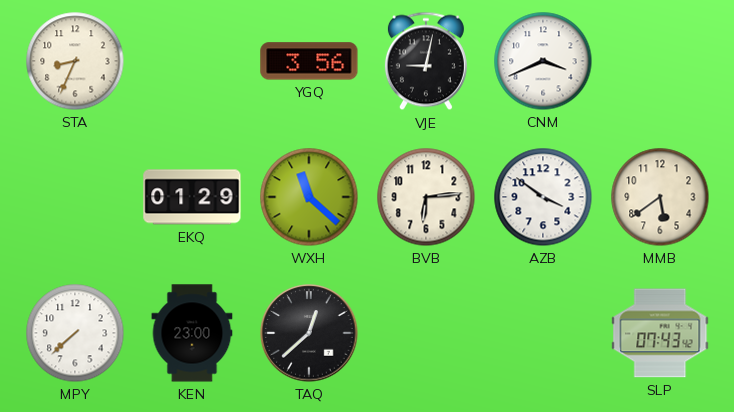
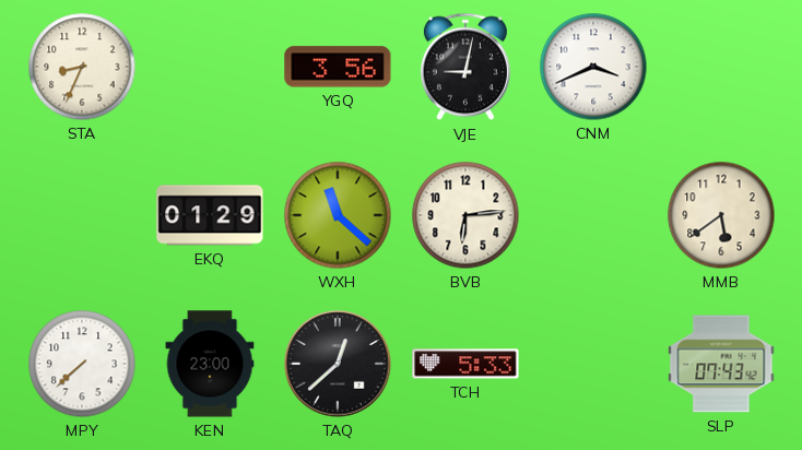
AZB: 3:51 -> none (543, 197)
TCH: none -> 5:33 (465, 364)
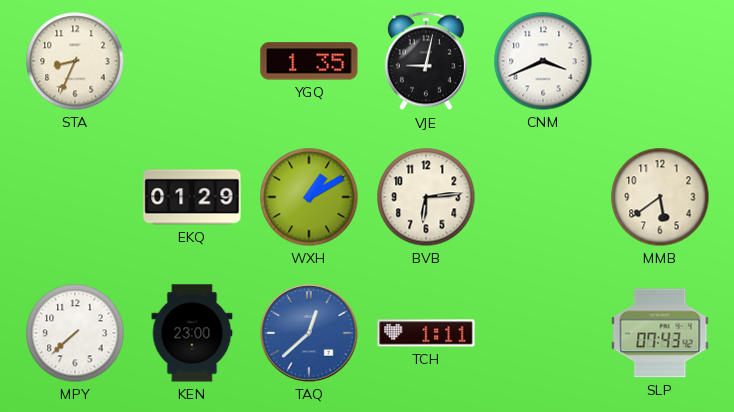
YGQ: 3:56 -> 1:35 (309, 61)
WXH: 11:22 -> 1:10 (309, 197)
TAQ dial: black -> blue (309, 333)
TCH: 5:33 -> 1:11 (426, 333)
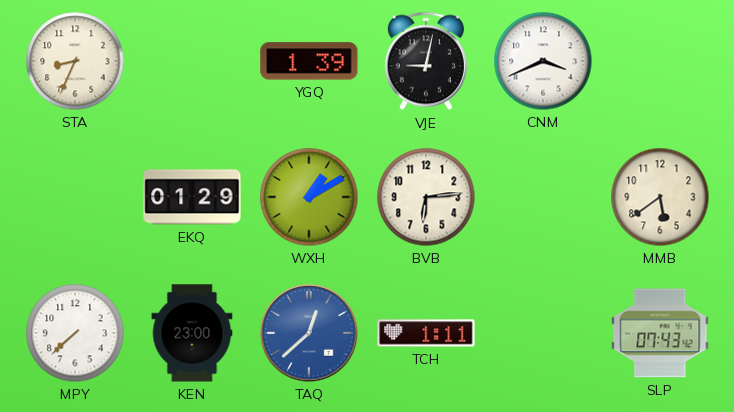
YGQ: 1:35 -> 1:39 (309, 61)
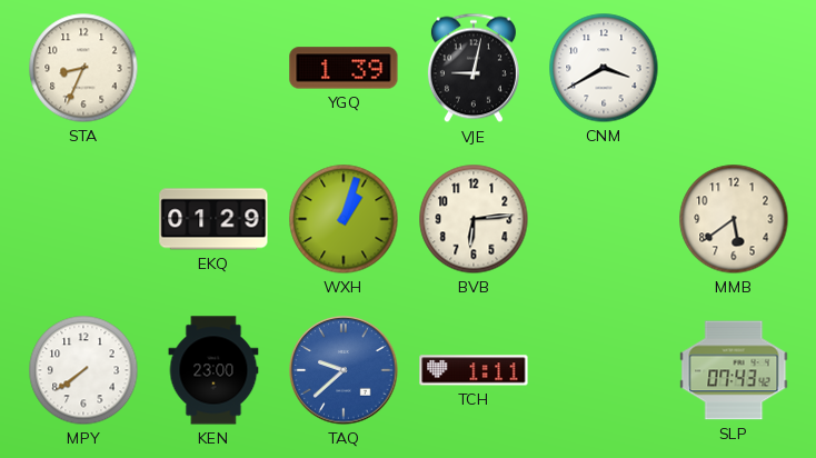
CNM: 3:41 -> 3:40 (604, 68)
WXH: 1:10 -> 1:03 (344, 219)
MPY: 7:38 -> 7:39 (83, 370)
TAQ: 12:38 -> 9:38 (344, 370)
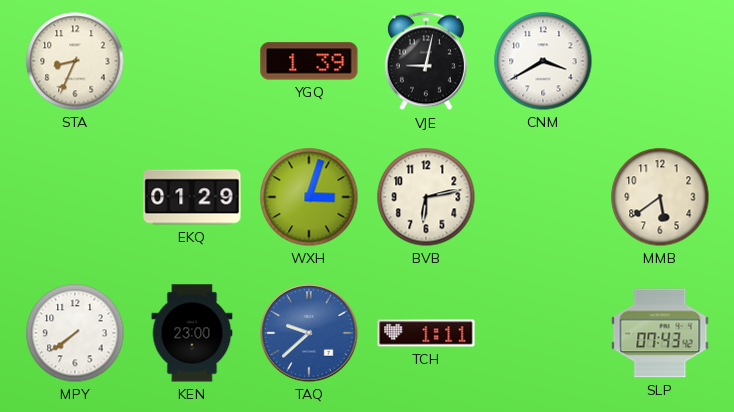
WXH: 1:03 -> 3:03 (309, 197)
BVB: 6:14 -> 6:13 (426, 197)
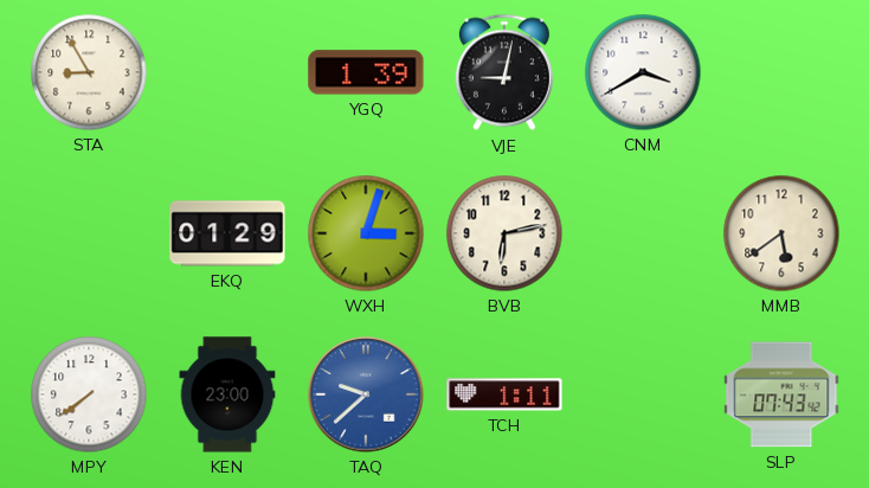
STA: 8:34 -> 8:55 (89, 72)
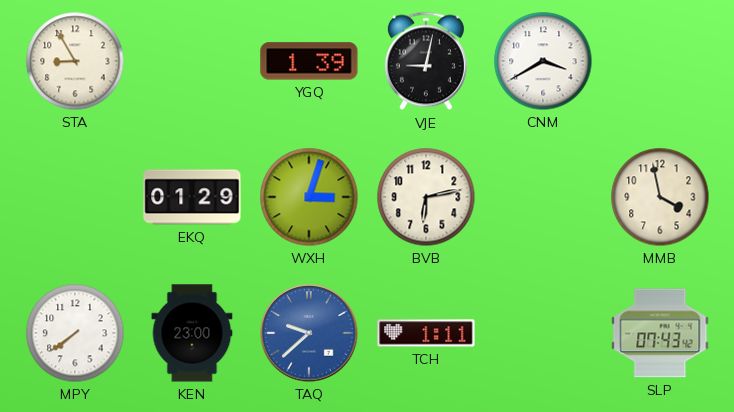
MMB: 5:39 -> 3:58 (660, 197)
